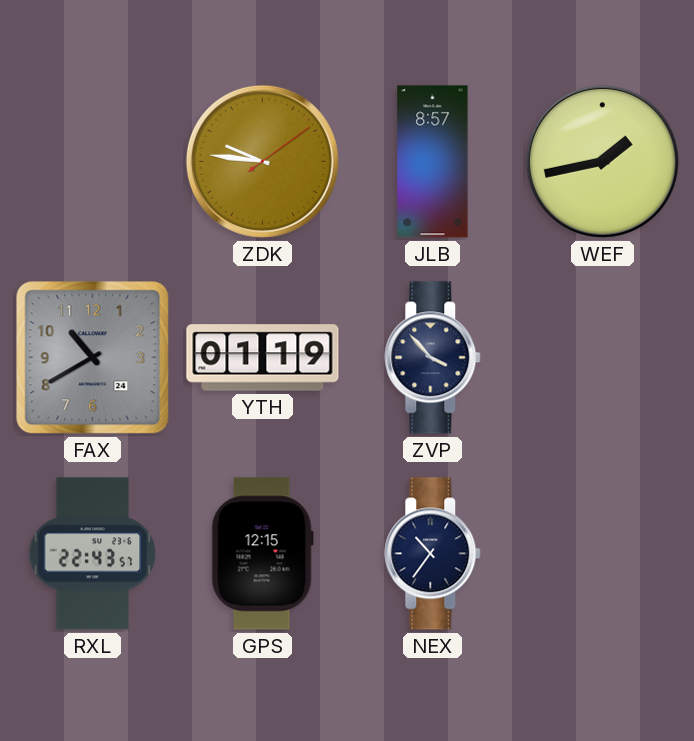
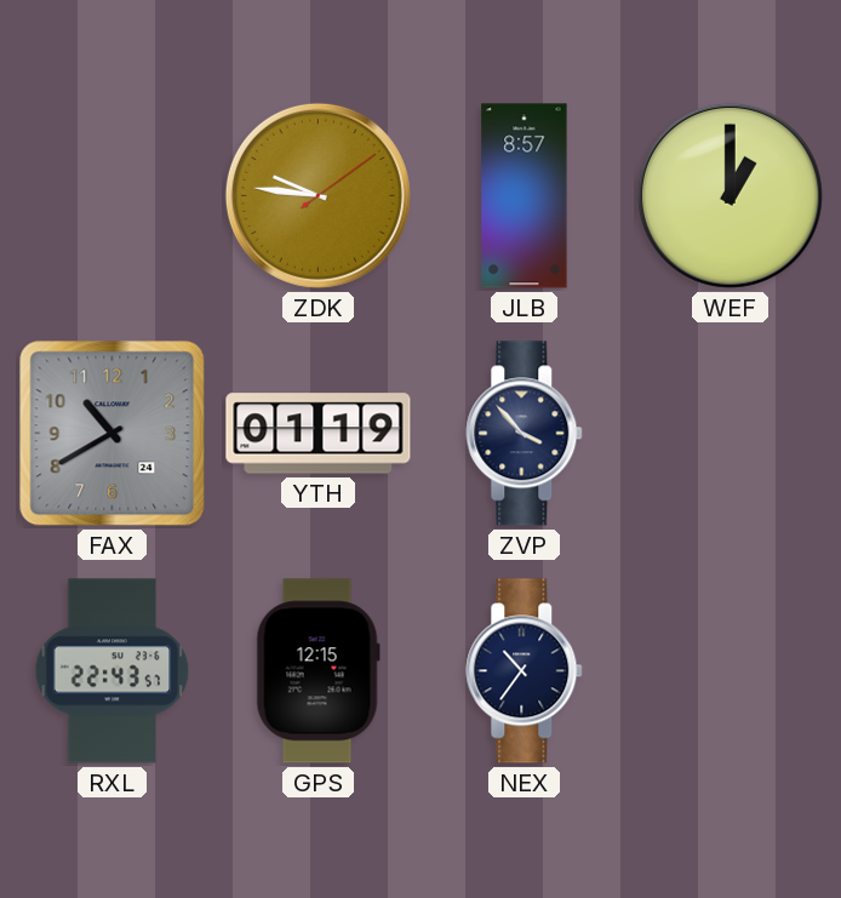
WEF: 1:43 -> 1:00 (730, 195)
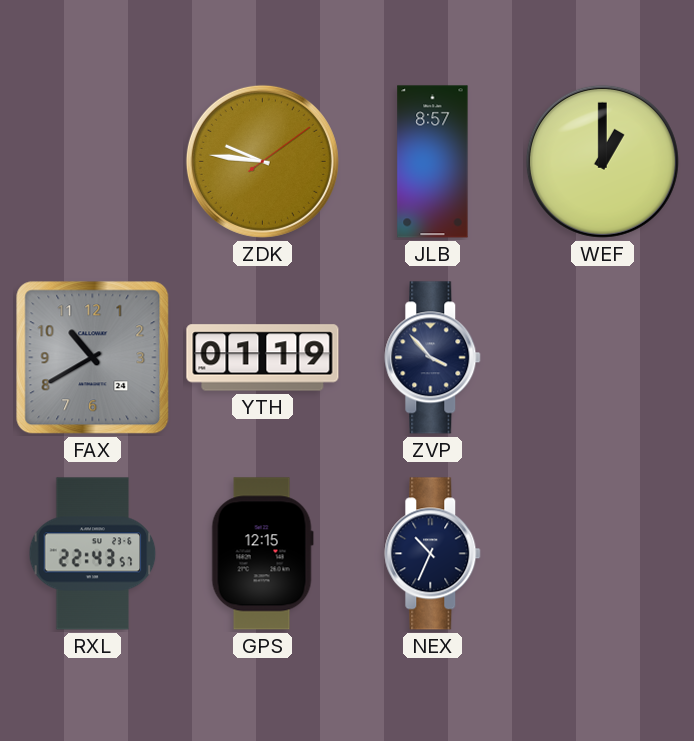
NEX: 10:36 -> 10:34 (433, 554)
